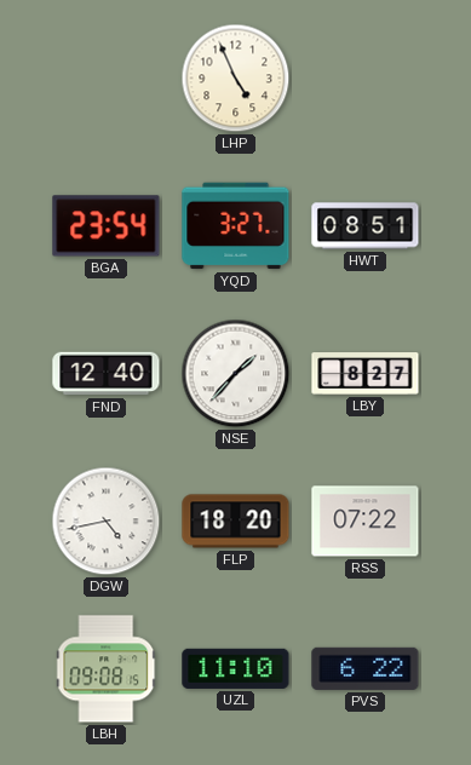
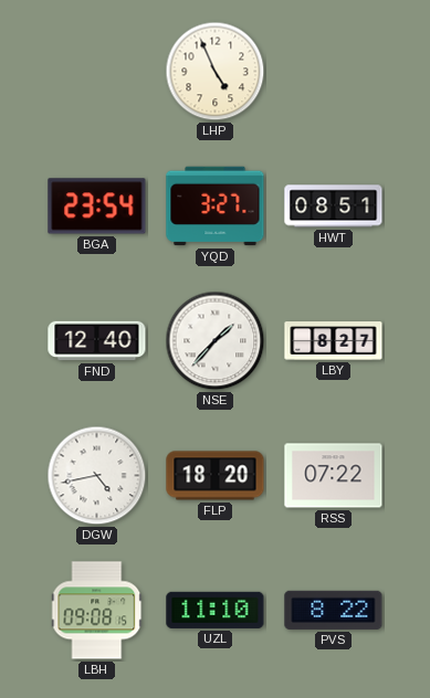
PVS: 6:22 -> 8:22 (334, 610)
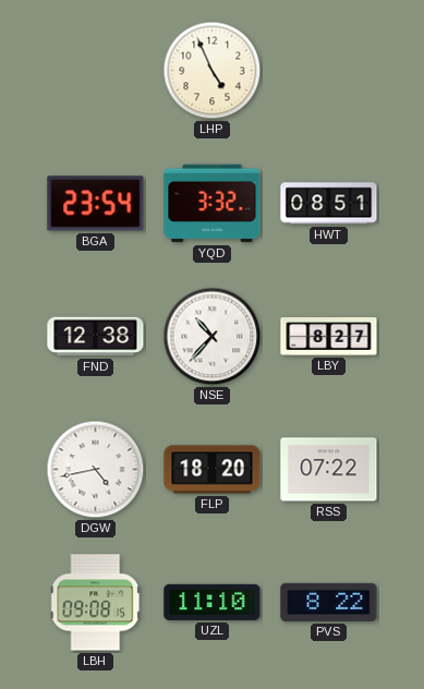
YQD: 3:27 -> 3:32 (213, 204)
FND: 12:40 -> 12:38 (96, 337)
NSE: 1:37 -> 10:37 (213, 337)
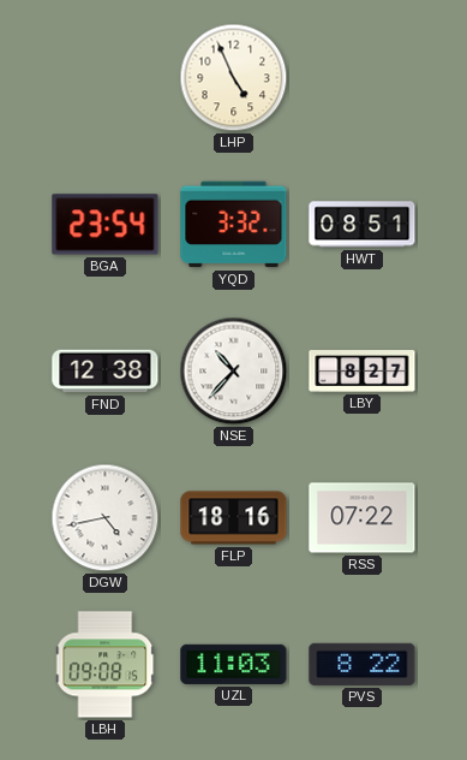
FLP: 18:20 -> 18:16 (234, 518)
UZL: 11:10 -> 11:03 (234, 664)
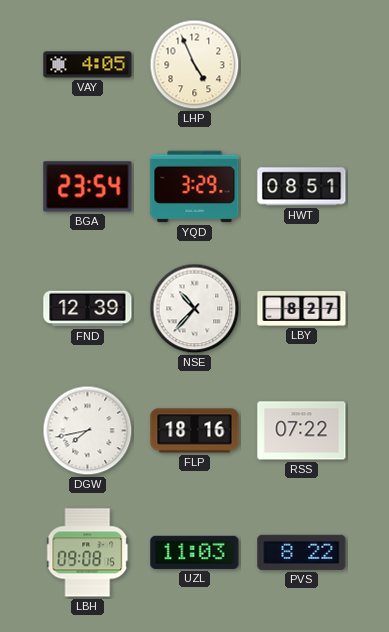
VAY: none -> 4:05 (88, 65)
YQD: 3:32 -> 3:29 (195, 187)
FND: 12:38 -> 12:39 (88, 309)
DGW: 4:43 -> 7:43 (88, 431)
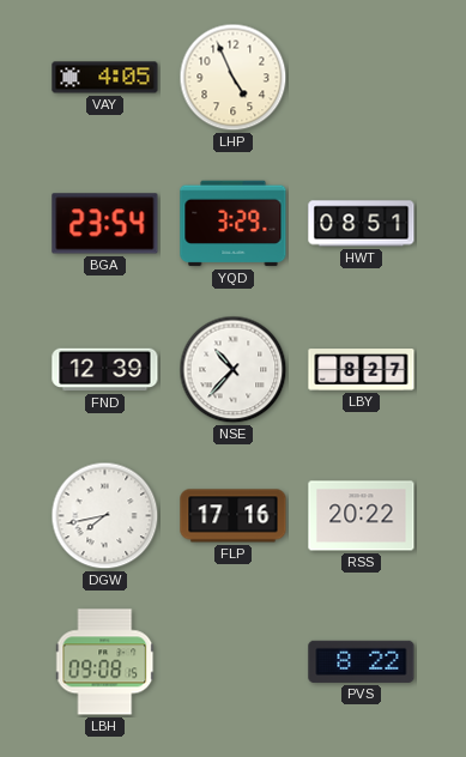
FLP: 18:16 -> 17:16 (234, 516)
RSS: 07:22 -> 20:22 (362, 516)
UZL: 11:03 -> none (195, 552)
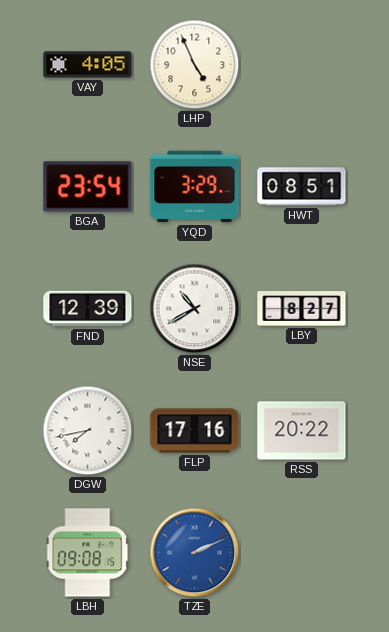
NSE: 10:37 -> 10:40 (195, 309)
TZE: none -> 2:11 (195, 553)
PVS: 8:22 -> none (362, 661)
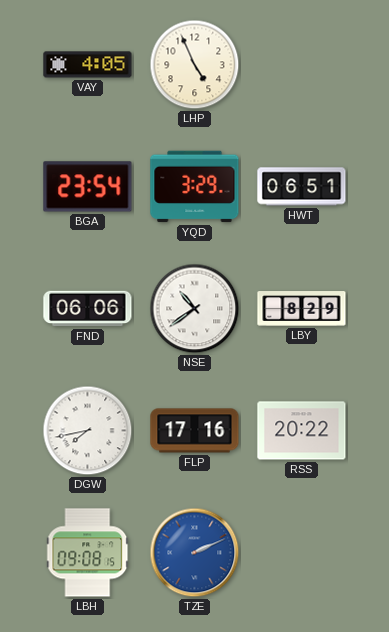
HWT: 08:51 -> 06:51 (302, 187)
FND: 12:39 -> 06:06 (88, 309)
NSE: 10:40 -> 10:39 (195, 309)
LBY: 8:27 -> 8:29 (302, 309)
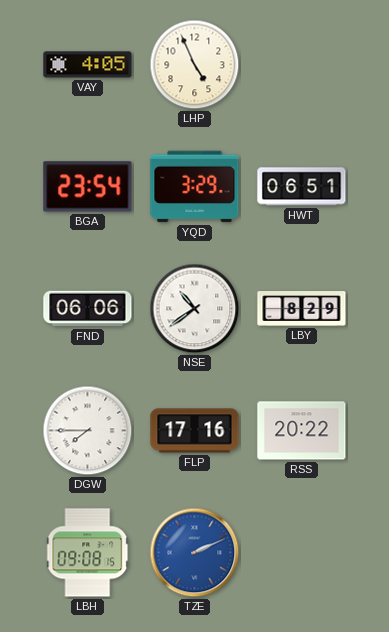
DGW: 7:43 -> 7:45 (88, 431)
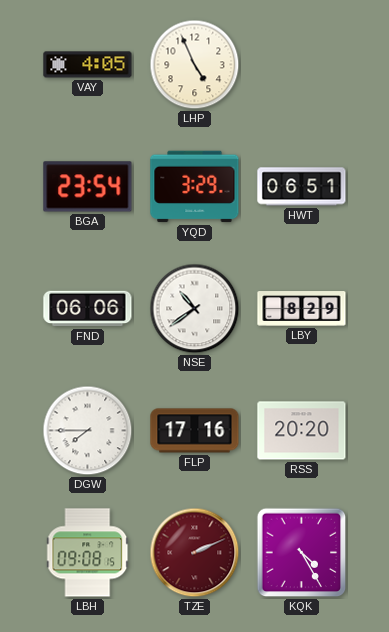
RSS: 20:22 -> 20:20 (302, 431)
TZE dial: blue -> burgundy (195, 553)
KQK: none -> 4:25 (302, 553)
